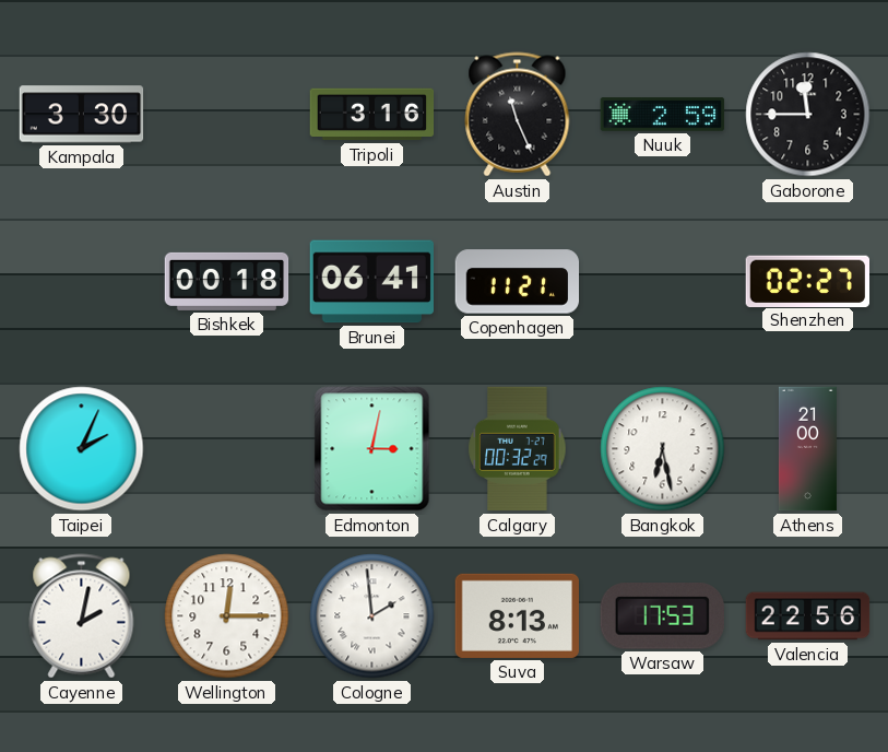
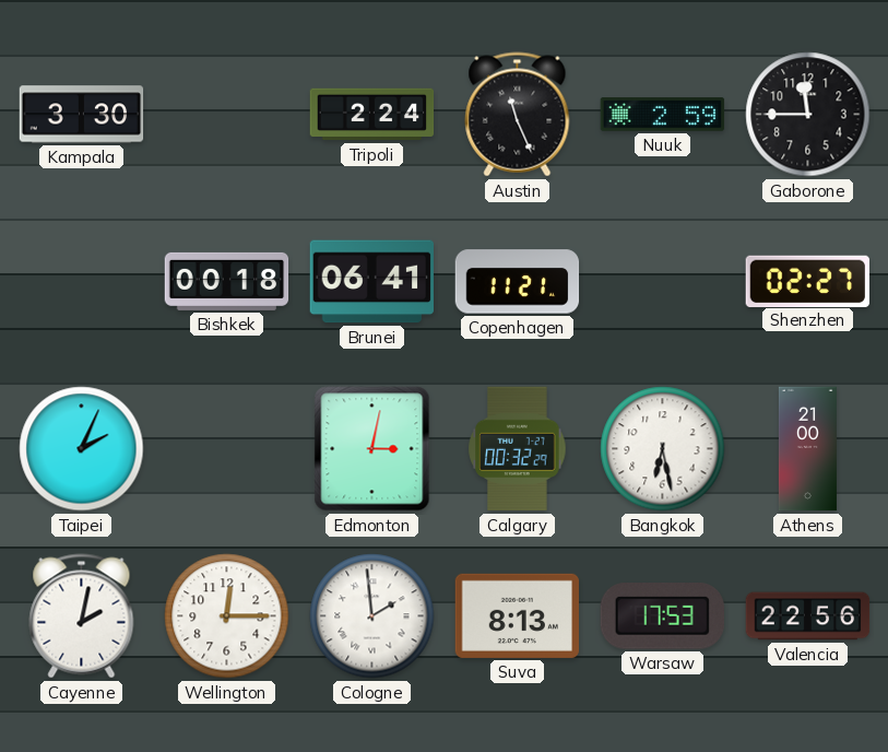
Tripoli: 3:16 -> 2:24 (372, 115)
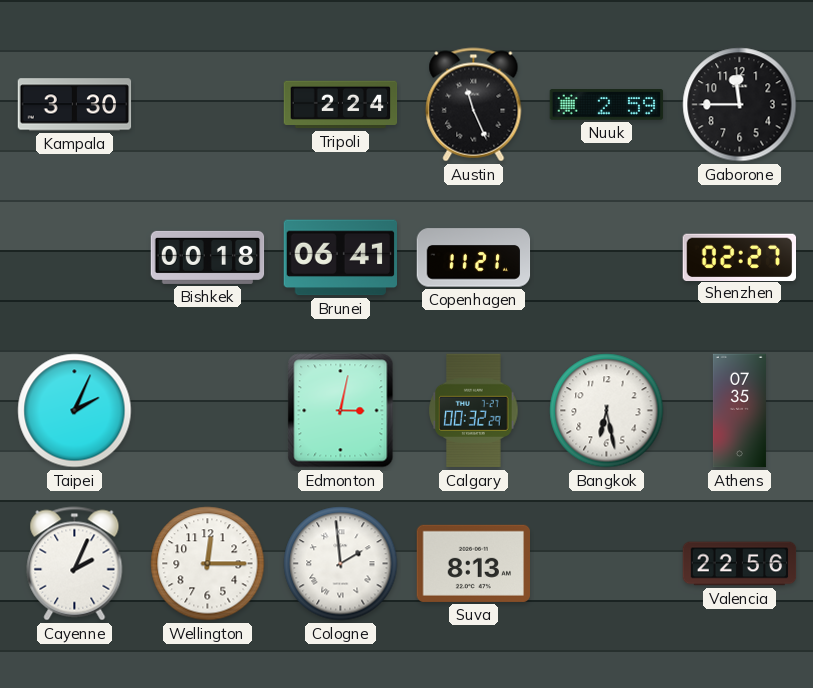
Athens: 21:00 -> 07:35 (739, 411)
Cayenne: 2:02 -> 2:04 (75, 564)
Warsaw: 17:53 -> none (662, 616)
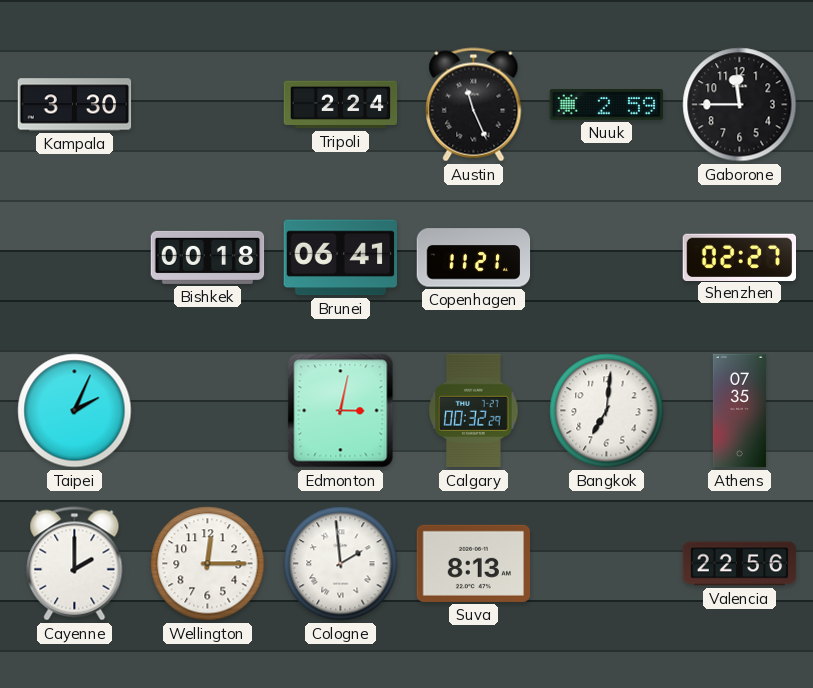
Bangkok: 6:28 -> 7:01 (607, 411)
Cayenne: 2:04 -> 2:00 (75, 564)
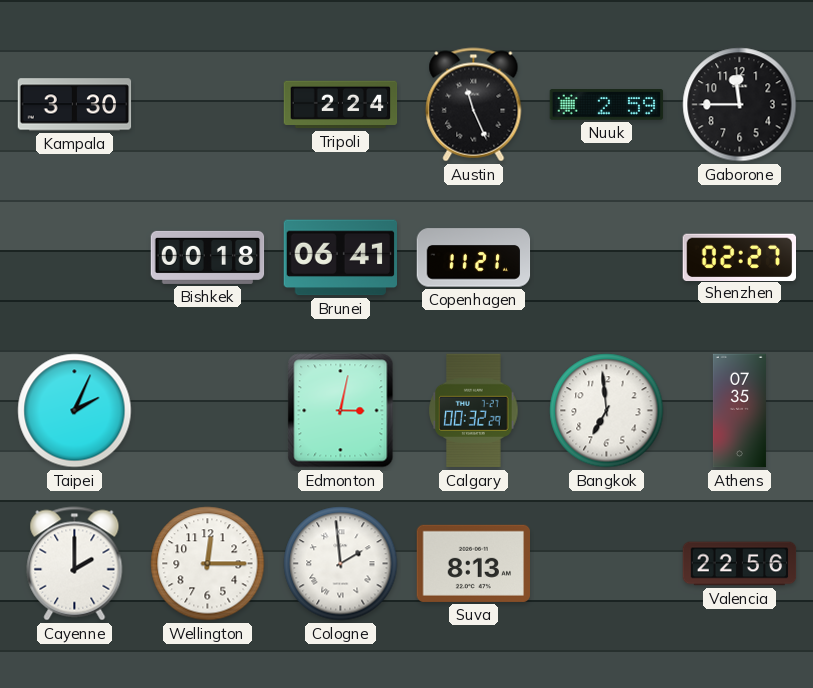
Bangkok: 7:01 -> 6:59 (607, 411)
